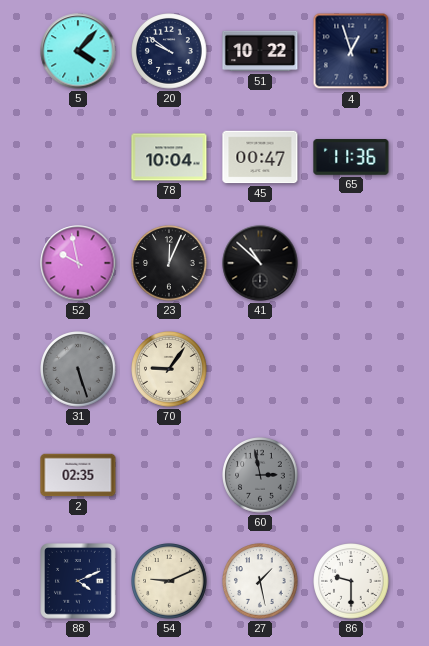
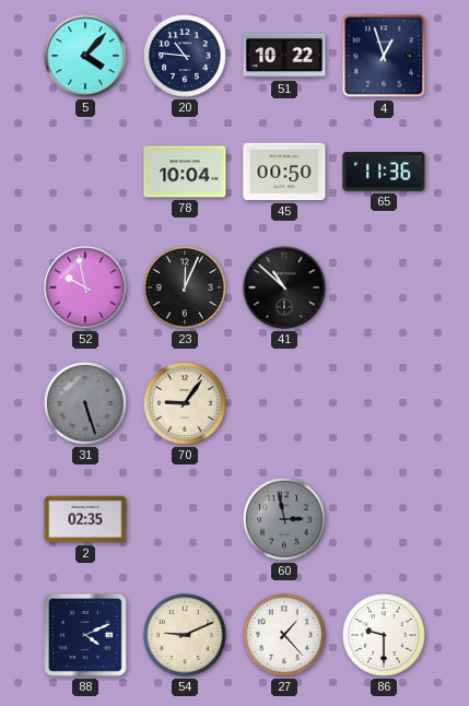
20: 9:51 -> 10:46 (185, 56)
45: 00:47 -> 00:50 (284, 172)
27: 1:28 -> 1:23 (284, 635)
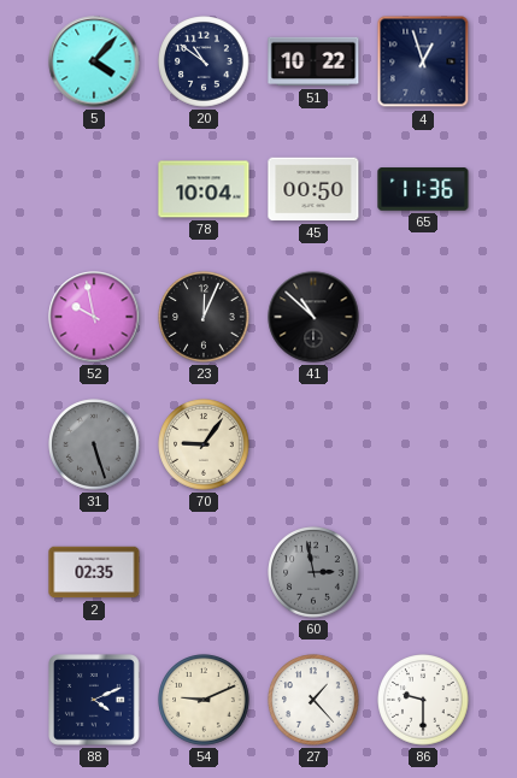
20: 10:46 -> 10:51 (204, 61)
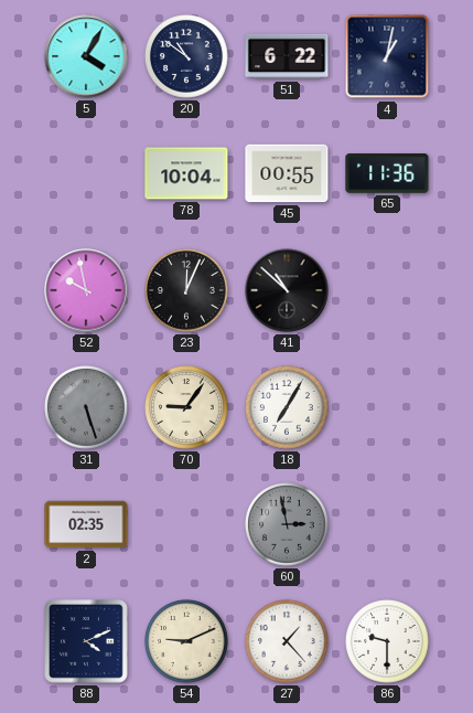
5: 4:07 -> 4:05 (86, 56)
51: 10:22 -> 6:22 (287, 56)
4: 12:57 -> 1:02 (387, 56)
45: 00:50 -> 00:55 (287, 173)
18: none -> 7:05 (287, 407)
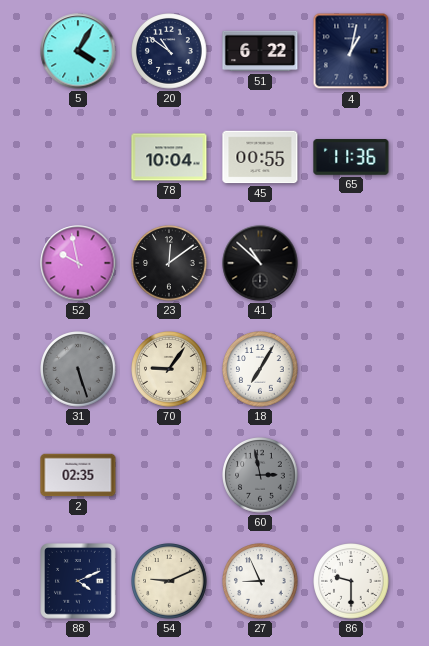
23: 12:04 -> 12:09 (169, 263)
27: 1:23 -> 8:56 (260, 581)
